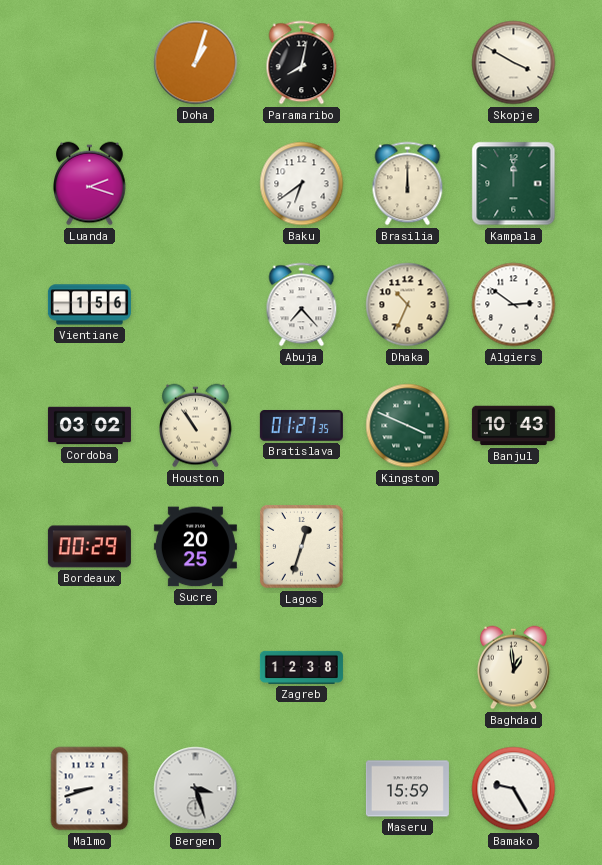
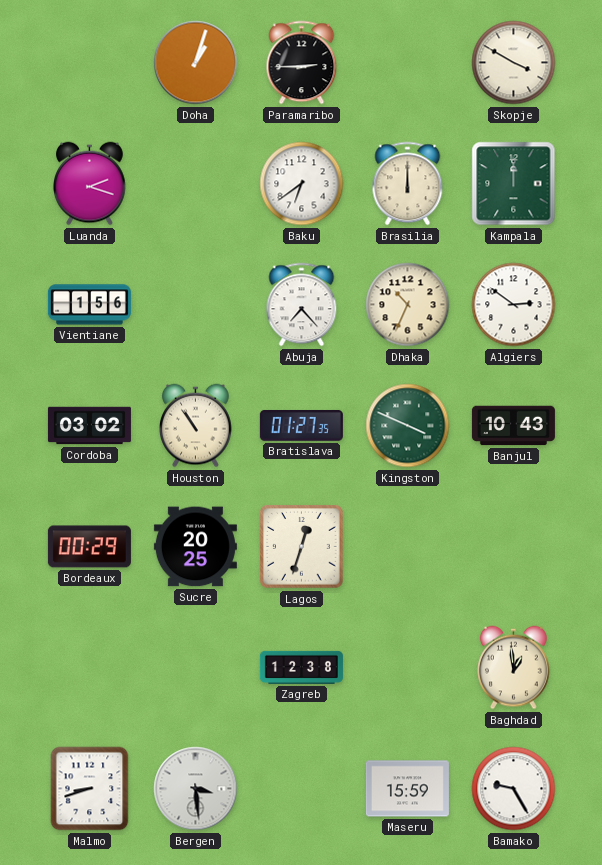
Paramaribo: 8:02 -> 2:45 (302, 63)
Bergen: 3:27 -> 3:29 (196, 789)
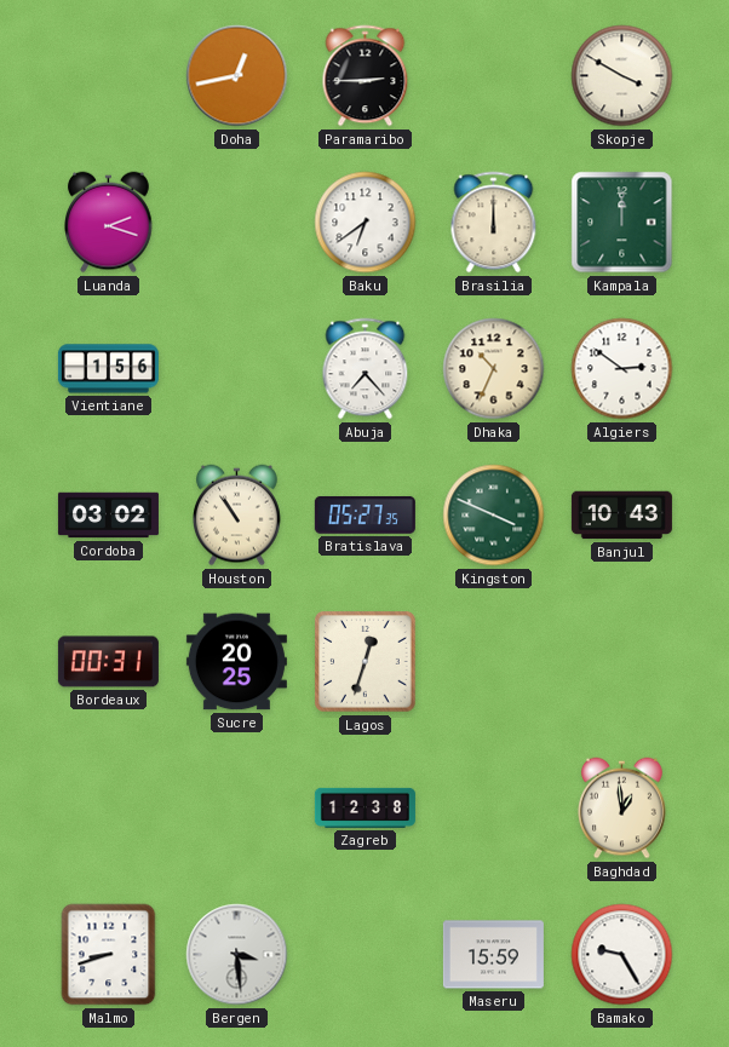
Doha: 1:03 -> 12:43 (237, 76)
Bratislava: 01:27 -> 05:27 (364, 516)
Bordeaux: 00:29 -> 00:31 (108, 662)
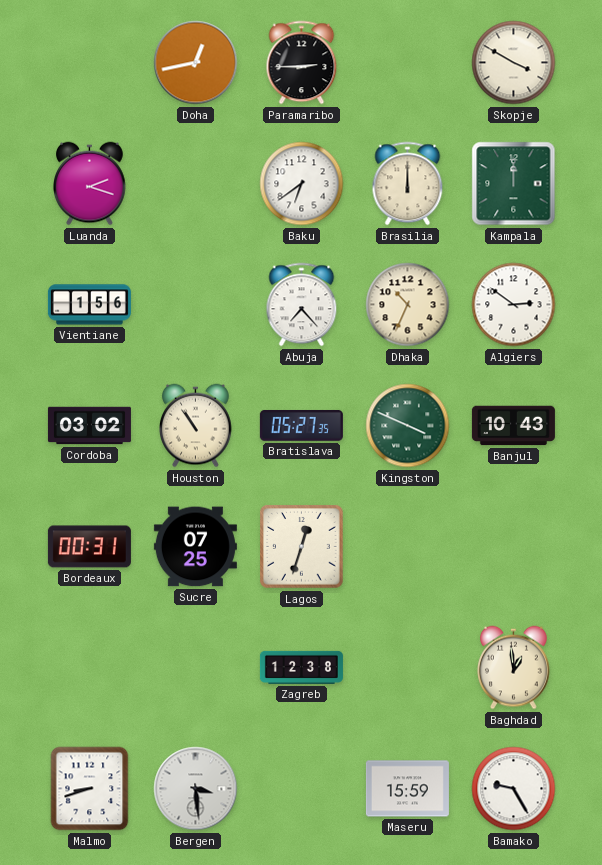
Sucre: 20:25 -> 07:25 (195, 547)
